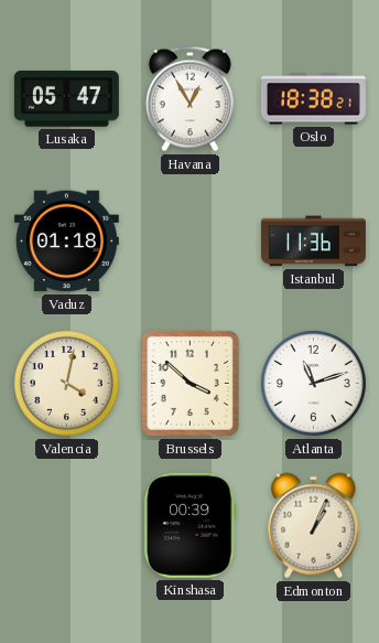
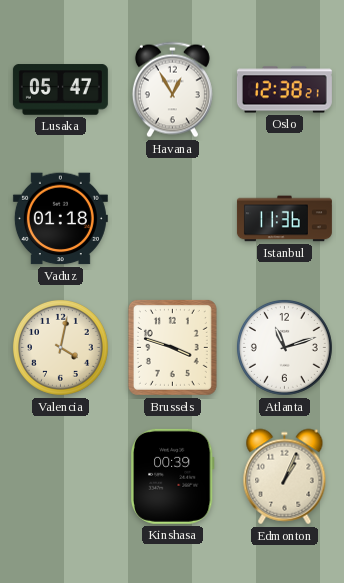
Oslo: 18:38 -> 12:38 (284, 90)
Brussels: 3:52 -> 3:48 (172, 347)
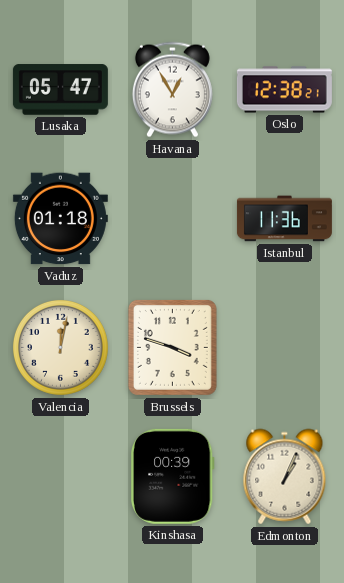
Valencia: 4:02 -> 12:02 (60, 347)
Atlanta: 11:12 -> none (284, 347)
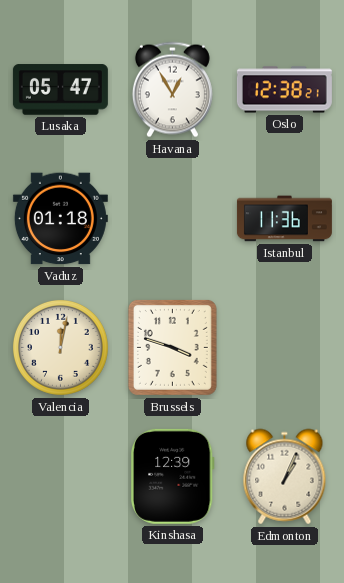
Kinshasa: 00:39 -> 12:39 (172, 476)
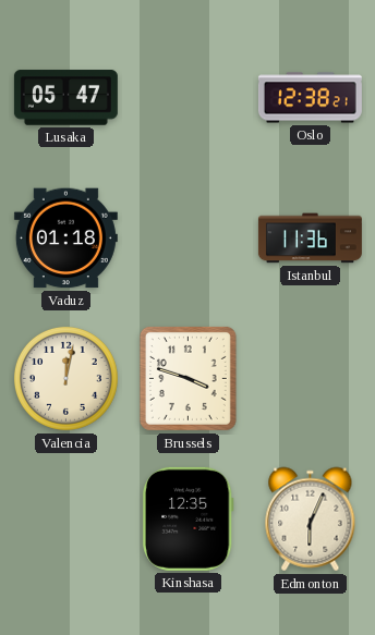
Havana: 12:55 -> none (172, 90)
Kinshasa: 12:39 -> 12:35 (187, 518)
Edmonton: 1:04 -> 6:04 (311, 520)
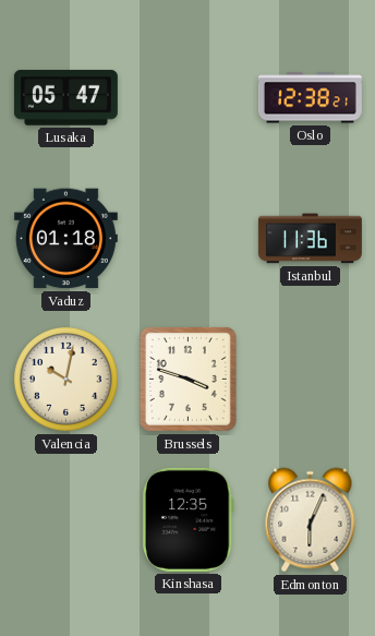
Valencia: 12:02 -> 10:02 (65, 379)
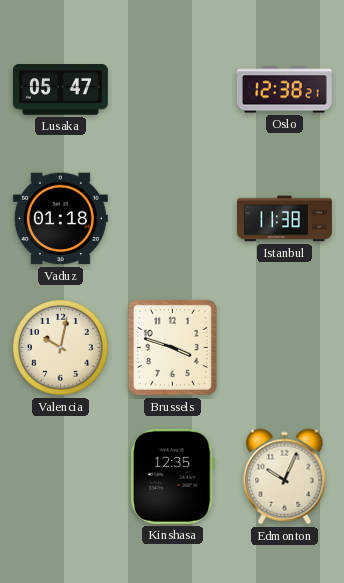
Istanbul: 11:36 -> 11:38 (284, 219)
Edmonton: 6:04 -> 10:04 (285, 477)
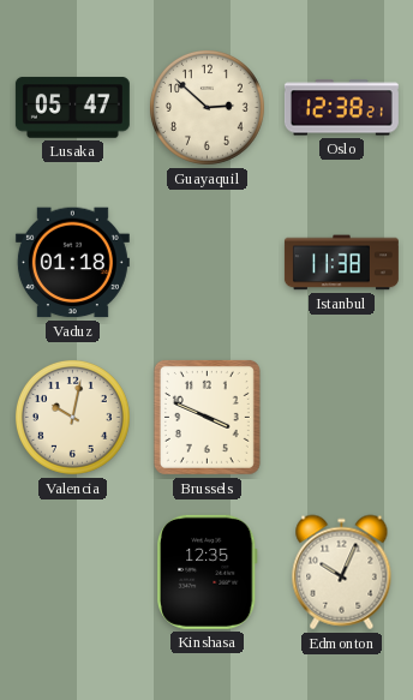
Guayaquil: none -> 2:52 (206, 107)
Brussels: 3:48 -> 3:49 (206, 417)
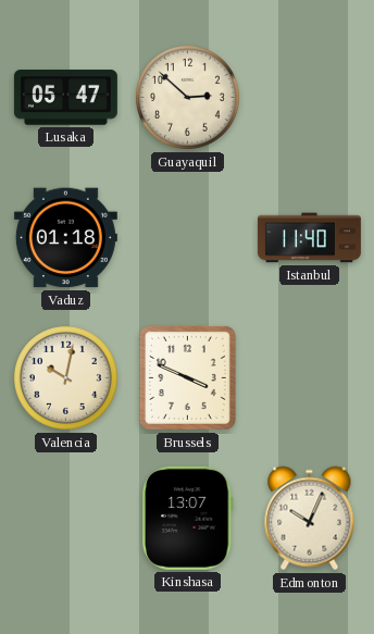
Oslo: 12:38 -> none (341, 108)
Istanbul: 11:38 -> 11:40 (309, 238)
Kinshasa: 12:35 -> 13:07 (187, 518)
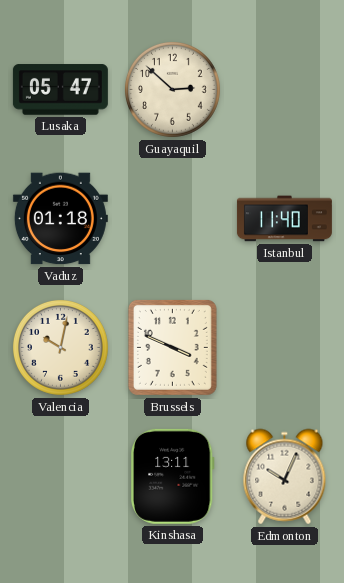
Kinshasa: 13:07 -> 13:11 (172, 476)
